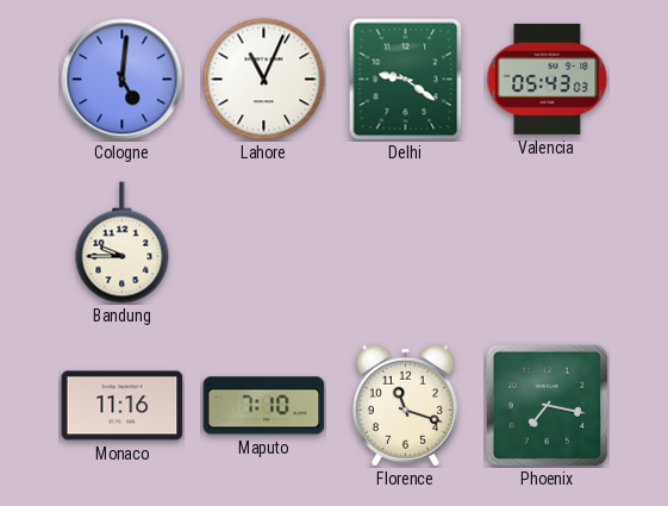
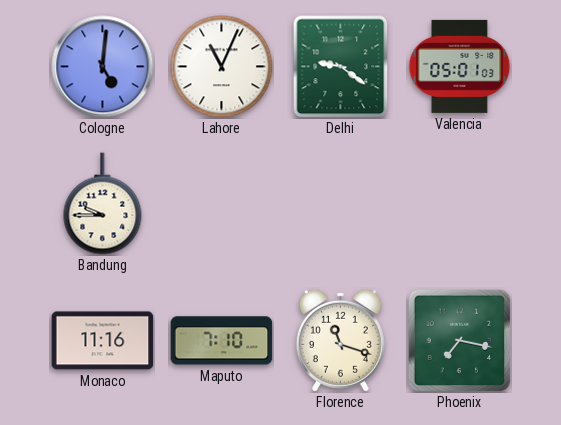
Valencia: 05:43 -> 05:01 (460, 66)
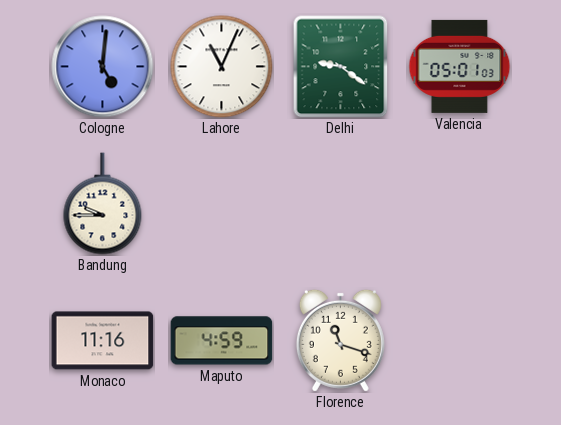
Maputo: 7:10 -> 4:59 (222, 341)
Phoenix: 7:17 -> none (459, 340)
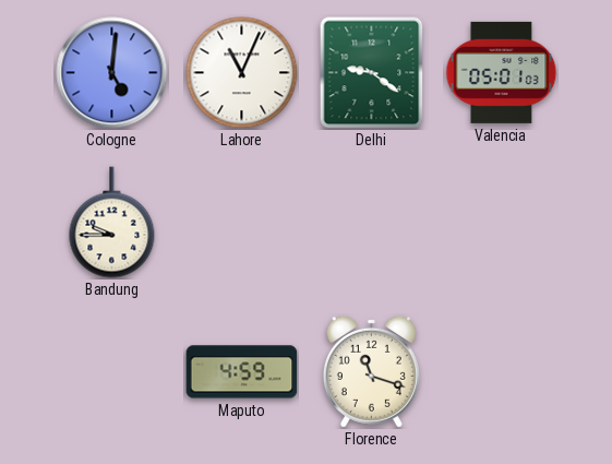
Monaco: 11:16 -> none (103, 341)
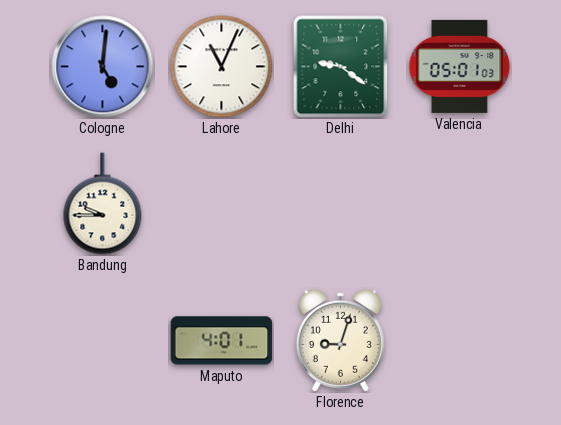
Maputo: 4:59 -> 4:01 (222, 341)
Florence: 11:18 -> 9:03 (340, 340)
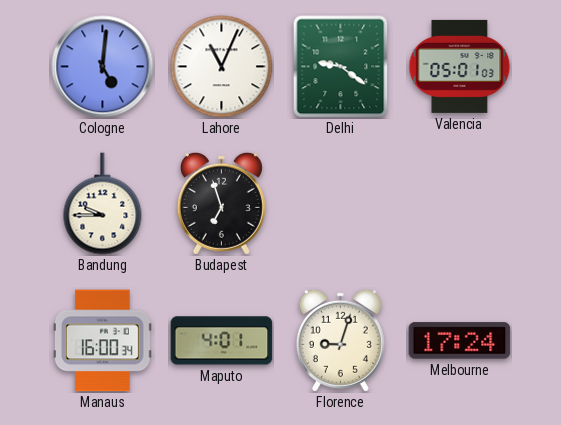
Budapest: none -> 6:57 (221, 203)
Manaus: none -> 16:00 (102, 341)
Melbourne: none -> 17:24 (460, 341)
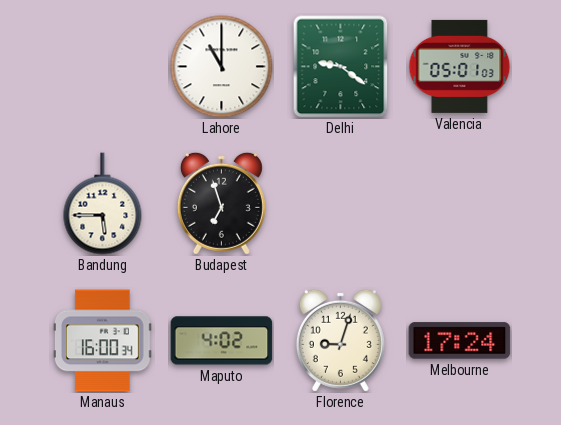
Cologne: 5:01 -> none (103, 67)
Lahore: 11:04 -> 11:00 (222, 67)
Bandung: 9:45 -> 5:45 (103, 204)
Maputo: 4:01 -> 4:02 (222, 341)
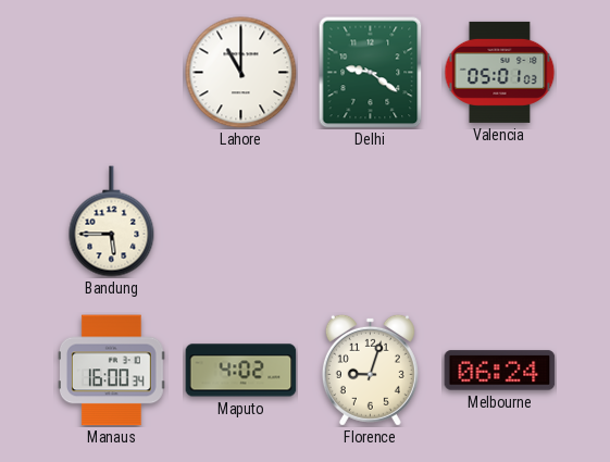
Budapest: 6:57 -> none (221, 203)
Melbourne: 17:24 -> 06:24 (500, 371)
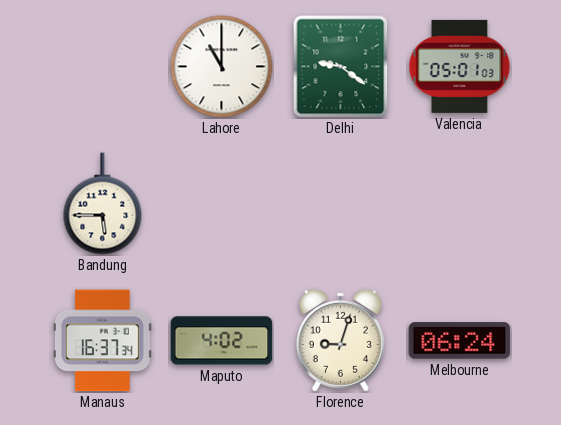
Manaus: 16:00 -> 16:37 (102, 341)
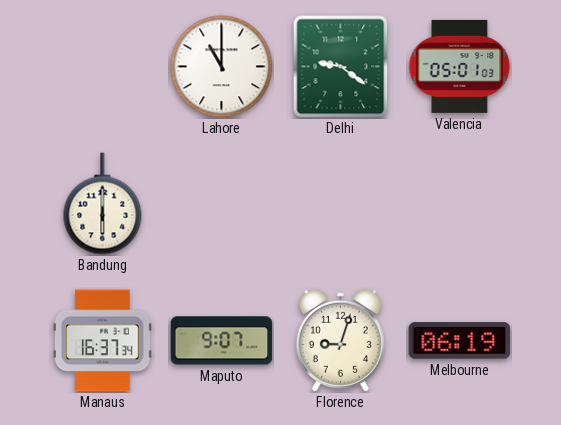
Bandung: 5:45 -> 6:00 (103, 204)
Maputo: 4:02 -> 9:07 (222, 341)
Melbourne: 06:24 -> 06:19 (460, 341)
